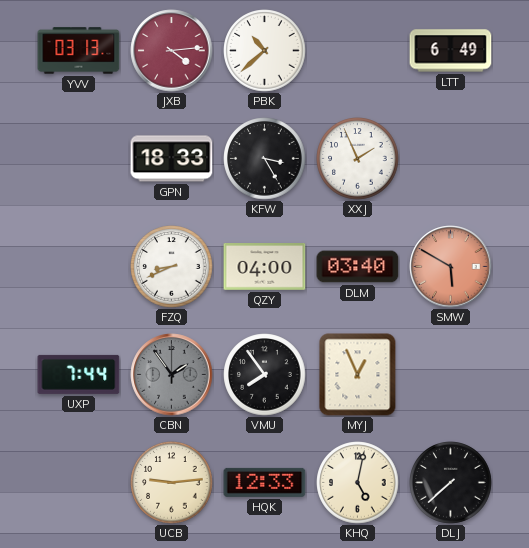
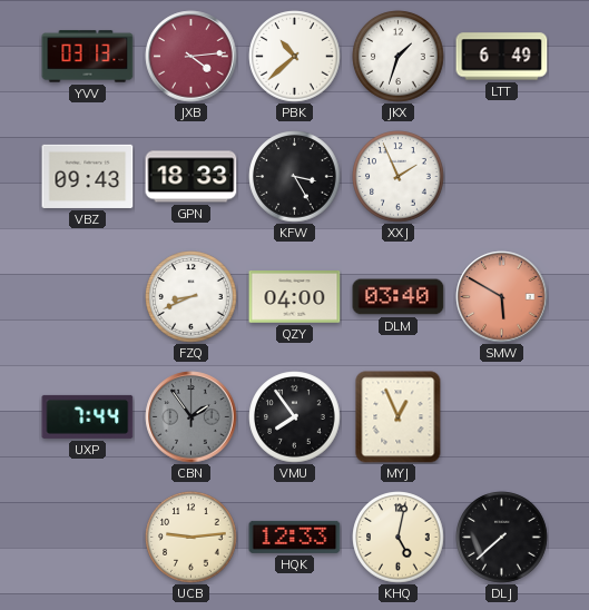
JKX: none -> 1:33 (399, 57)
VBZ: none -> 09:43 (88, 176)
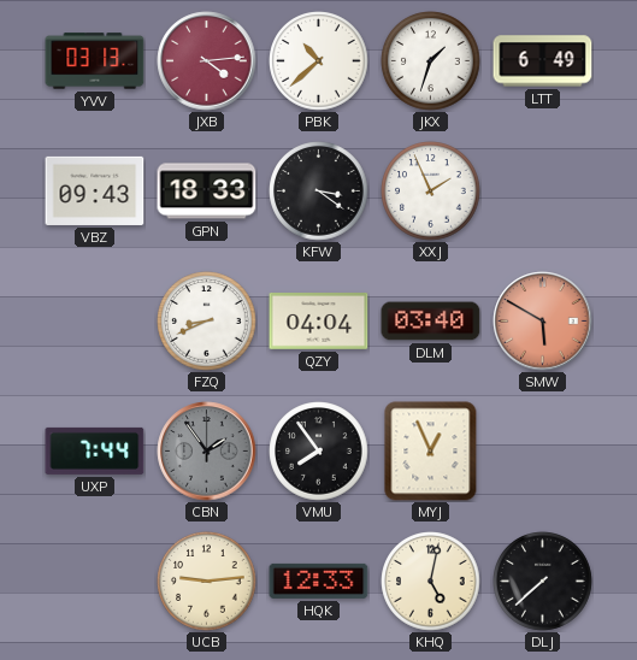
KFW: 3:25 -> 3:21 (319, 191)
QZY: 04:00 -> 04:04 (319, 322)
